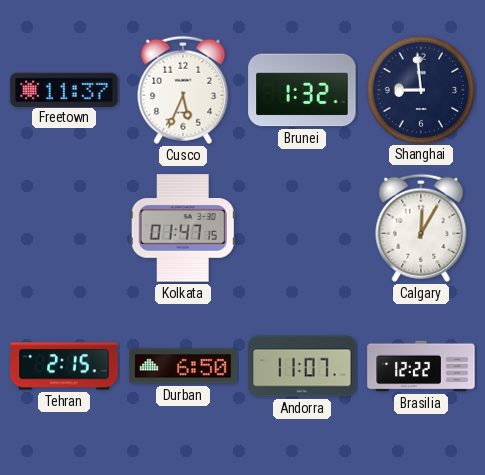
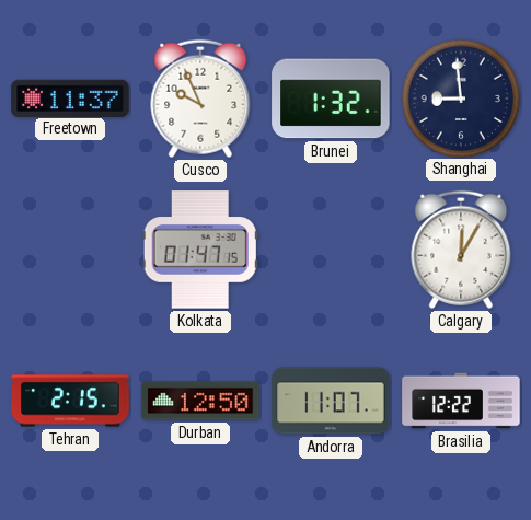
Cusco: 5:34 -> 9:56 (200, 99)
Durban: 6:50 -> 12:50 (200, 401)
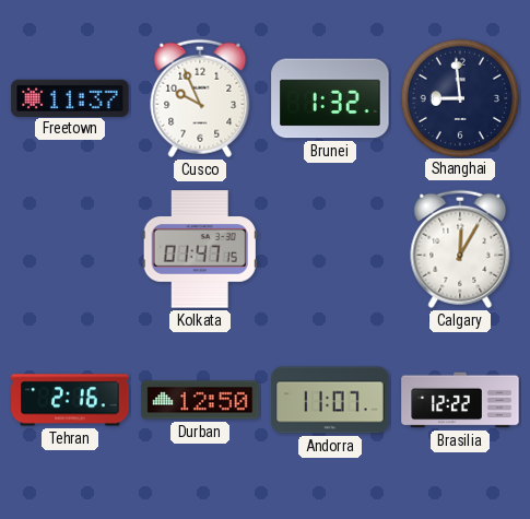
Tehran: 2:15 -> 2:16 (70, 400)
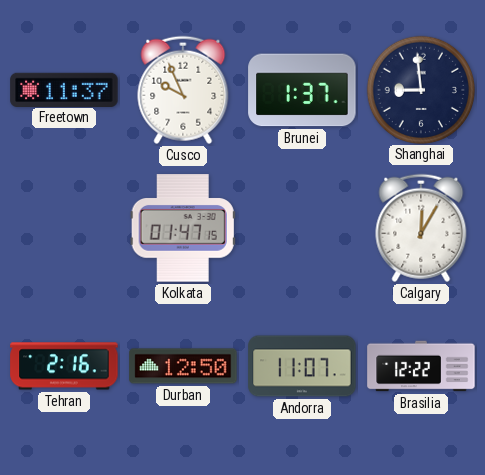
Brunei: 1:32 -> 1:37 (302, 90)
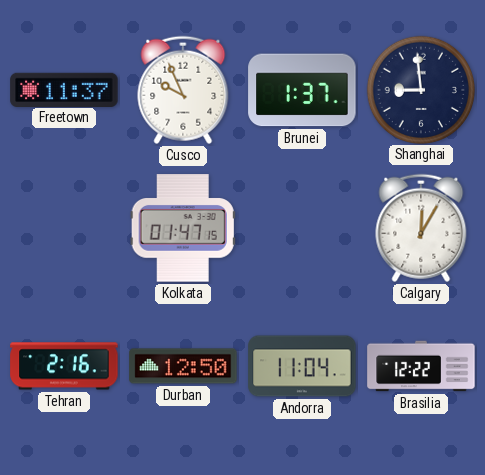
Andorra: 11:07 -> 11:04 (302, 366)
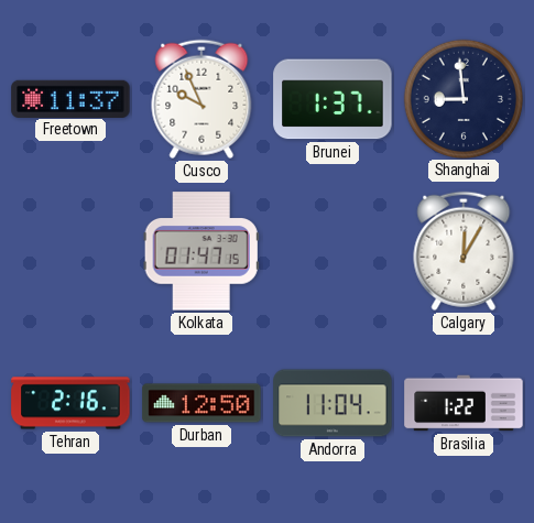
Brasilia: 12:22 -> 1:22 (464, 403)
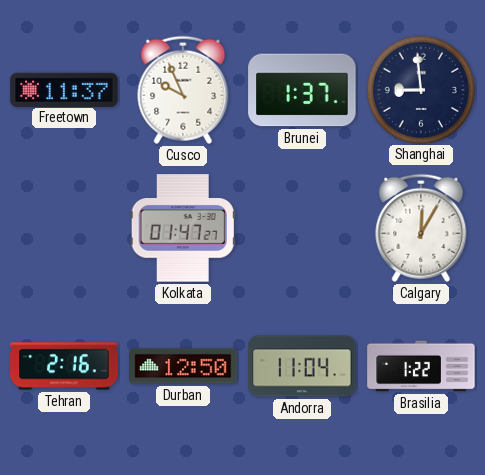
Kolkata: 01:47:15 -> 01:47:27 (183, 228)
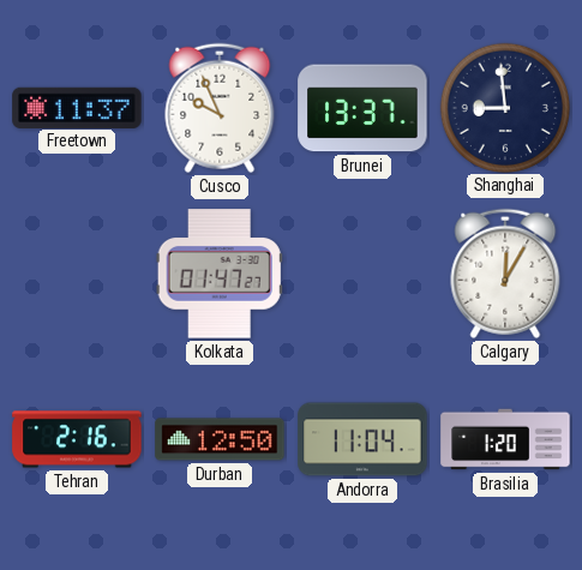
Brunei: 1:37 -> 13:37 (362, 108)
Brasilia: 1:22 -> 1:20 (505, 439)
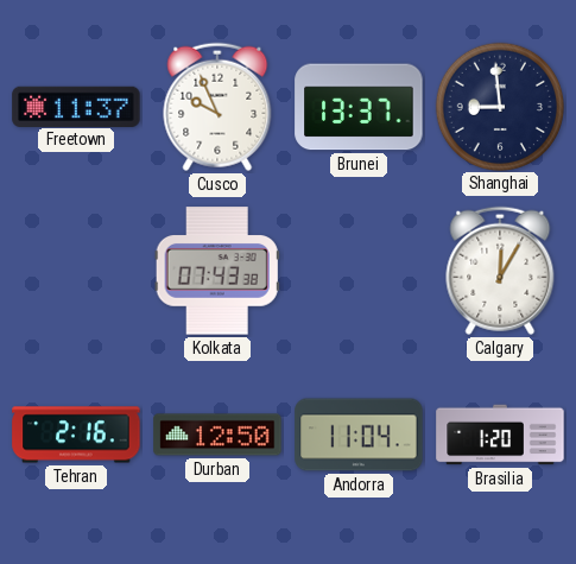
Kolkata: 01:47 -> 07:43 (217, 271)
